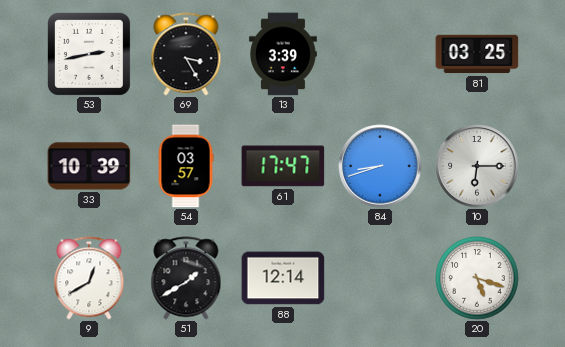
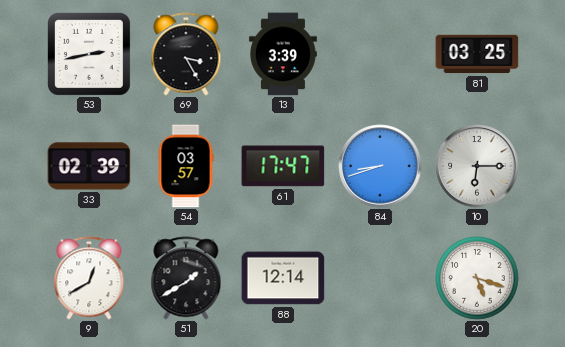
33: 10:39 -> 02:39 (89, 166)
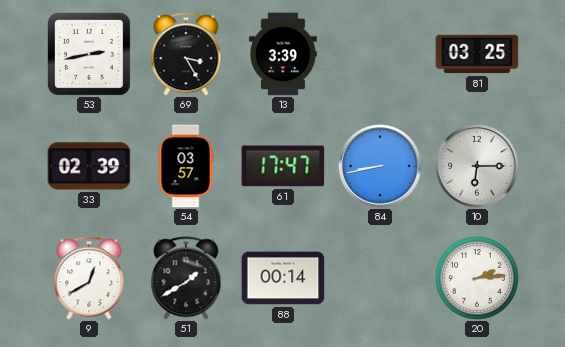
84: 8:42 -> 8:43 (380, 166)
88: 12:14 -> 00:14 (283, 278)
20: 5:18 -> 2:14 (477, 278)
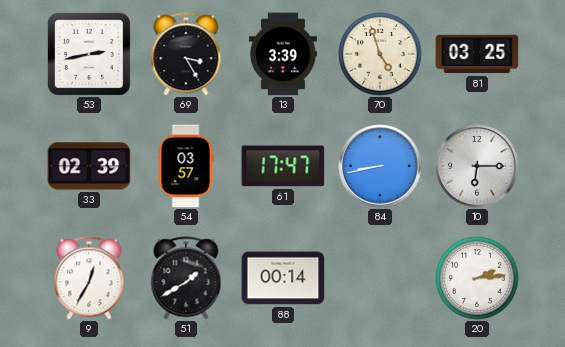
70: none -> 4:57 (380, 54)
9: 12:40 -> 12:35 (89, 278)
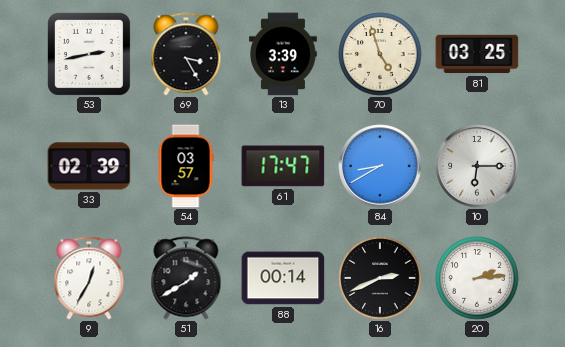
84: 8:43 -> 8:40 (380, 166)
16: none -> 2:41 (380, 278)
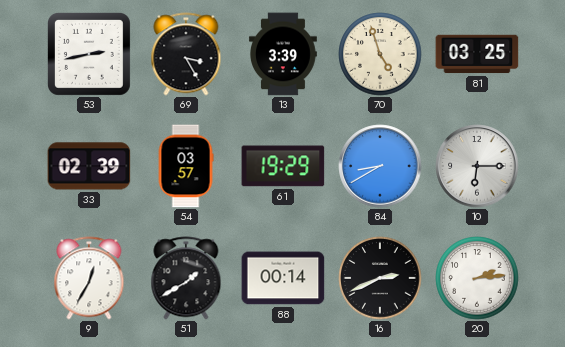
61: 17:47 -> 19:29 (283, 166)
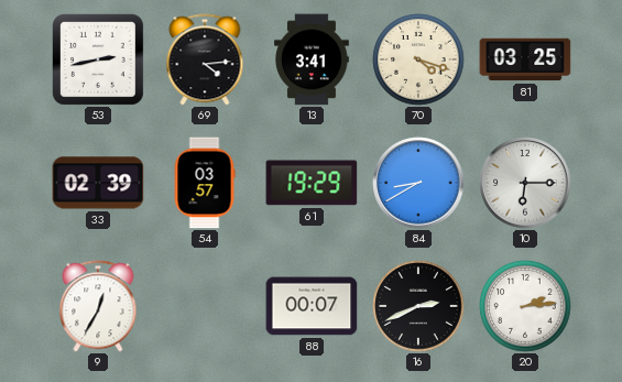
69: 3:25 -> 4:14 (205, 59)
13: 3:39 -> 3:41 (312, 59)
70: 4:57 -> 4:18 (418, 59)
51: 1:40 -> none (186, 278)
88: 00:14 -> 00:07 (312, 306)
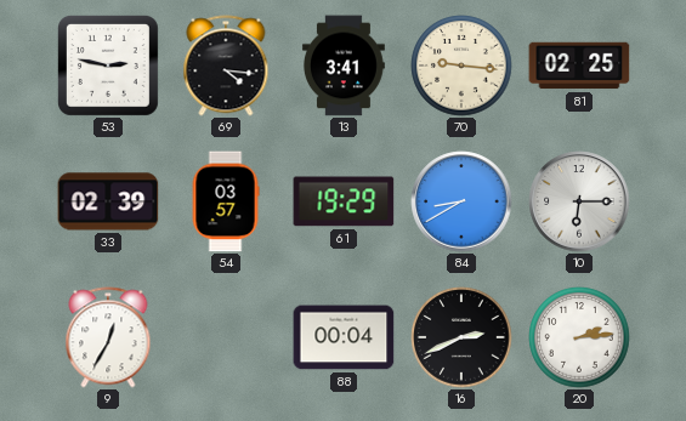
53: 2:43 -> 2:47 (108, 66)
69: 4:14 -> 4:16 (226, 66)
70: 4:18 -> 9:16 (461, 66)
81: 03:25 -> 02:25 (579, 66)
88: 00:07 -> 00:04 (344, 337)
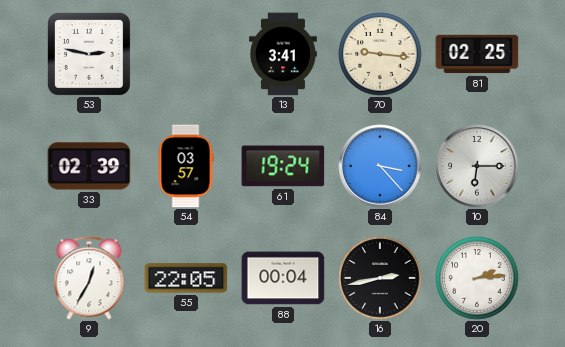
69: 4:16 -> none (226, 66)
61: 19:29 -> 19:24 (283, 166)
84: 8:40 -> 3:23 (380, 166)
55: none -> 22:05 (186, 278)
16: 2:41 -> 2:43 (380, 278)
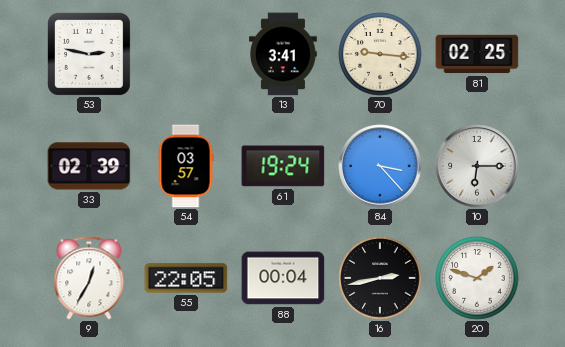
20: 2:14 -> 1:48 (477, 278)
